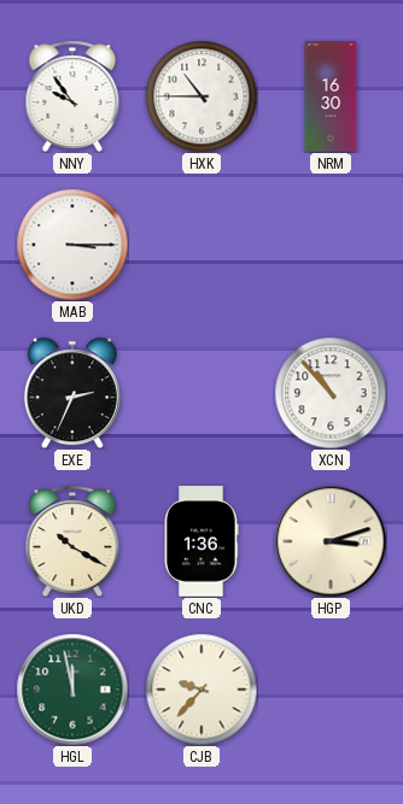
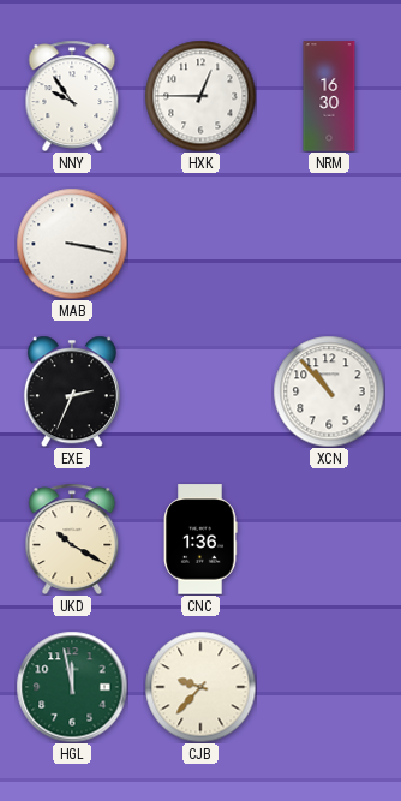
HXK: 10:45 -> 12:45 (200, 96)
MAB: 3:15 -> 3:17 (72, 244)
HGP: 3:12 -> none (331, 541)
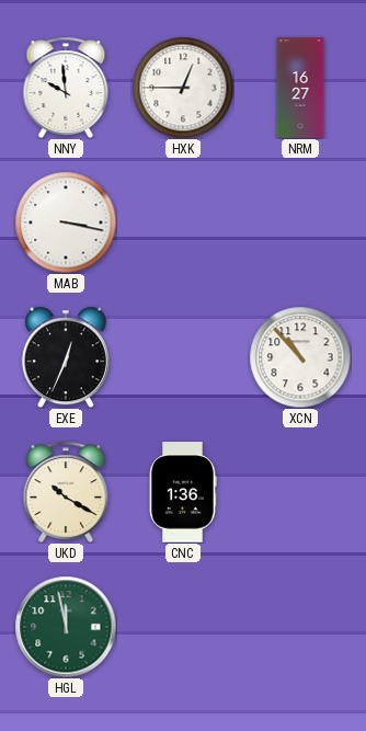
NNY: 9:54 -> 9:59 (66, 87)
NRM: 16:30 -> 16:27 (300, 88)
EXE: 2:34 -> 12:34 (66, 357)
CJB: 9:37 -> none (200, 687)
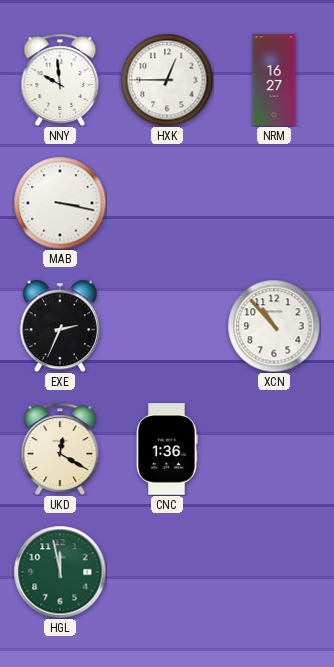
EXE: 12:34 -> 2:34 (60, 326)
UKD: 10:20 -> 12:20 (60, 448)
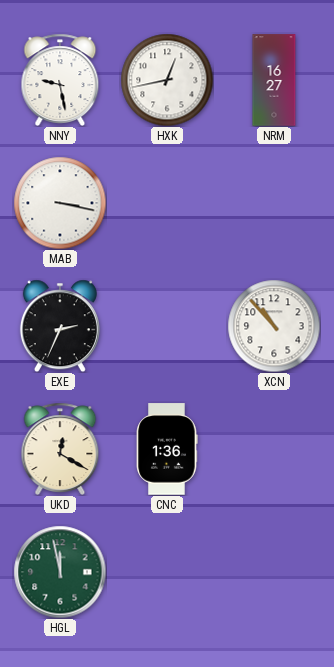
NNY: 9:59 -> 9:28 (60, 79)
HXK: 12:45 -> 12:43 (167, 80)
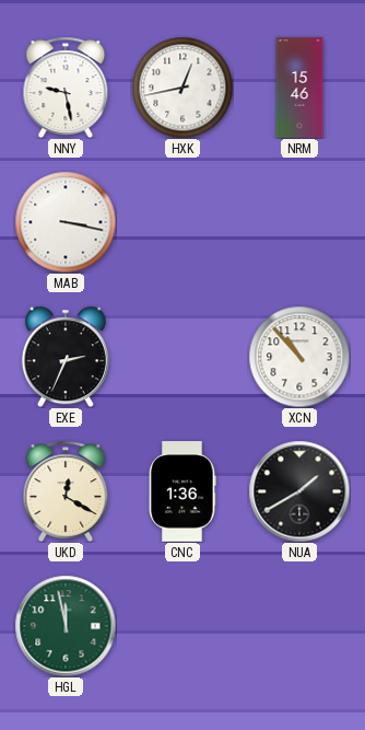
NRM: 16:27 -> 15:46 (299, 88)
NUA: none -> 1:40 (299, 491)
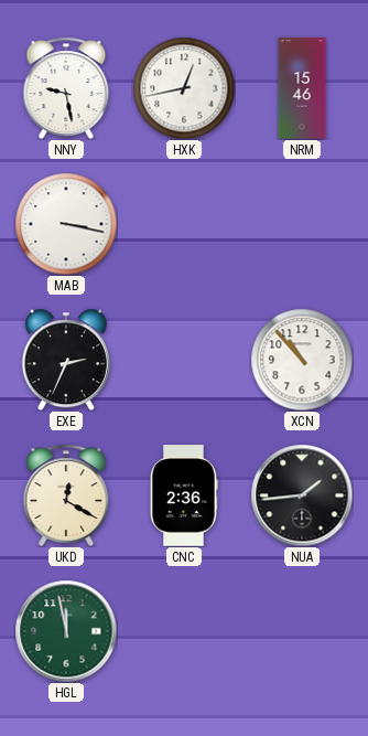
CNC: 1:36 -> 2:36 (184, 495)
NUA: 1:40 -> 1:44 (302, 495)
